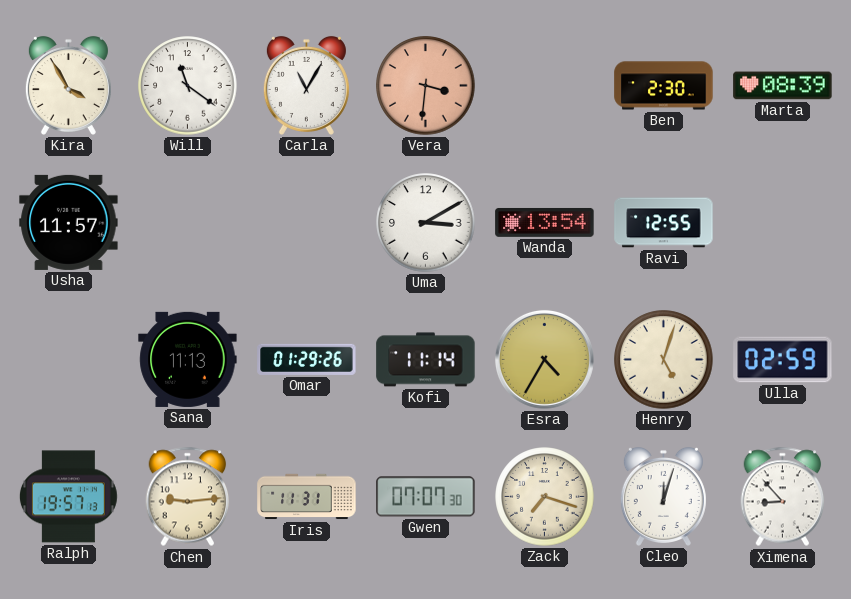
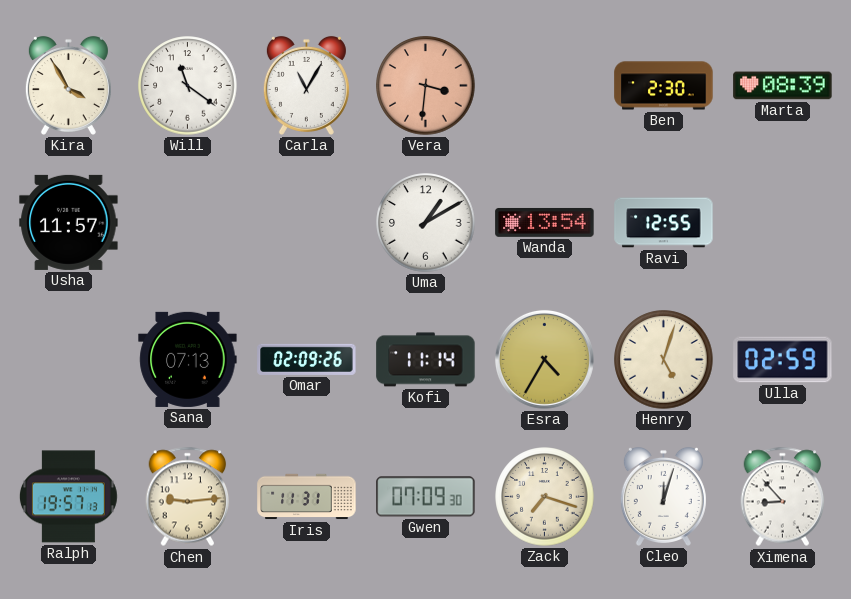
Uma: 3:10 -> 1:10 (426, 223)
Sana: 11:13 -> 07:13 (188, 359)
Omar: 01:29 -> 02:09 (307, 359)
Gwen: 07:07 -> 07:09 (426, 497)
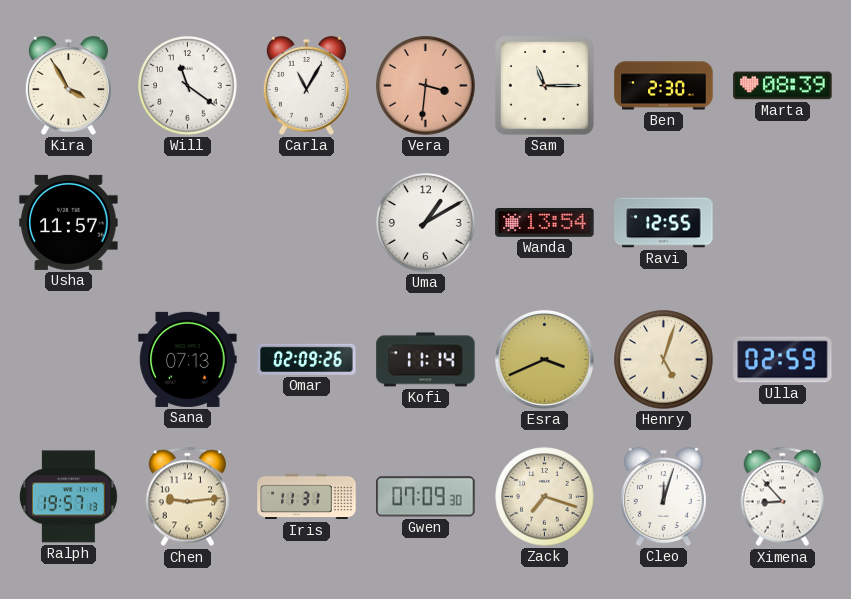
Sam: none -> 11:15 (545, 86)
Esra: 4:35 -> 3:41 (544, 359)
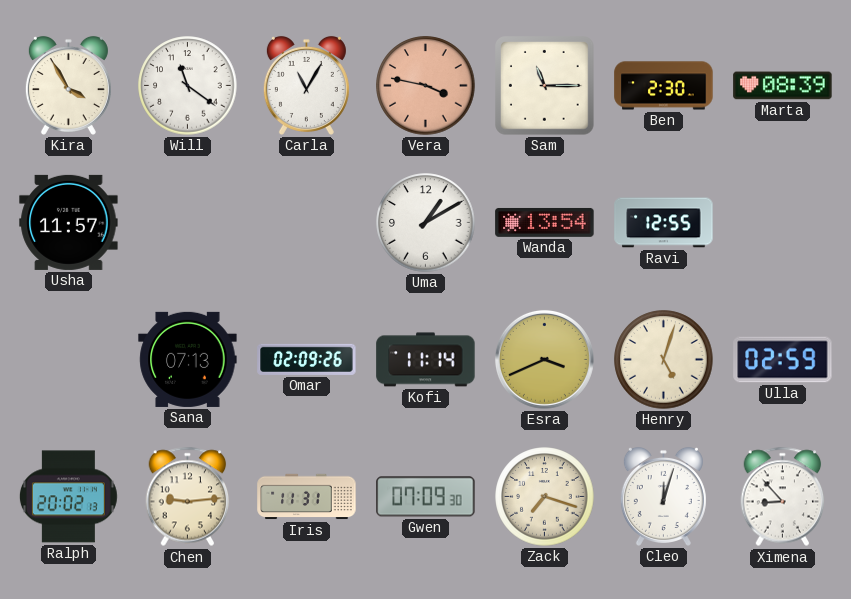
Vera: 3:31 -> 3:47 (426, 86)
Ralph: 19:57 -> 20:02 (68, 497)
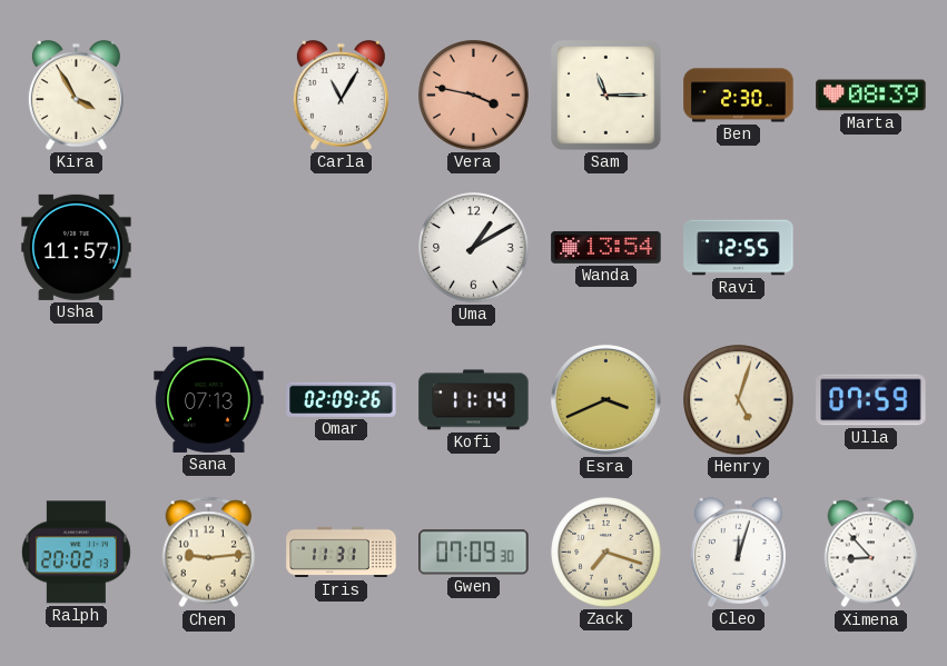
Will: 11:21 -> none (188, 86)
Ulla: 02:59 -> 07:59 (871, 400)
